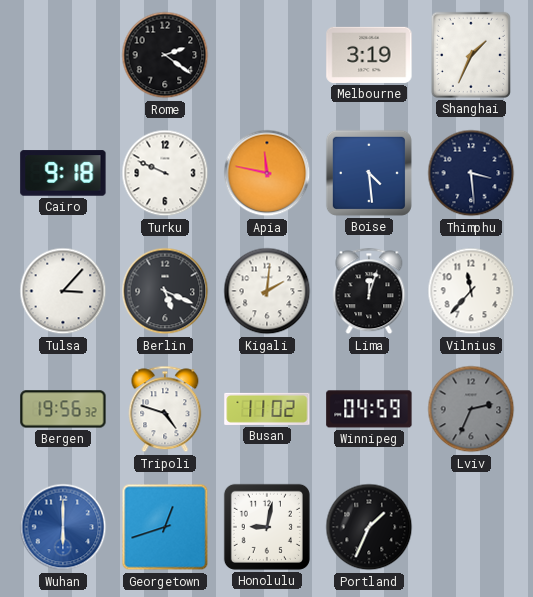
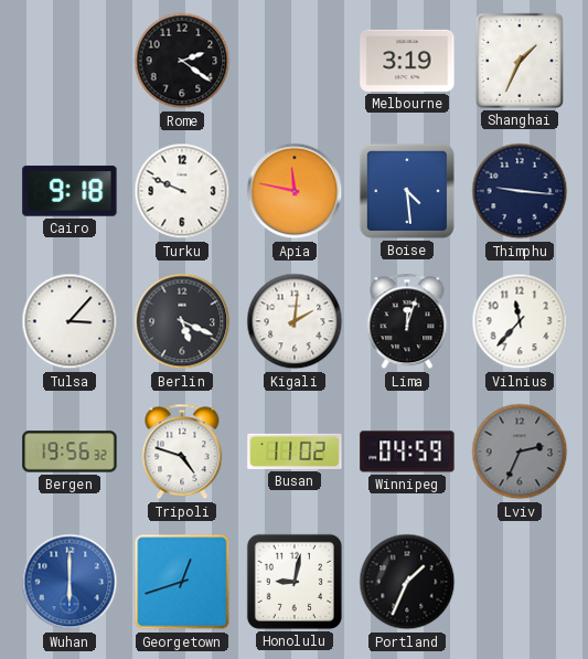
Thimphu: 3:29 -> 9:16 (520, 191)
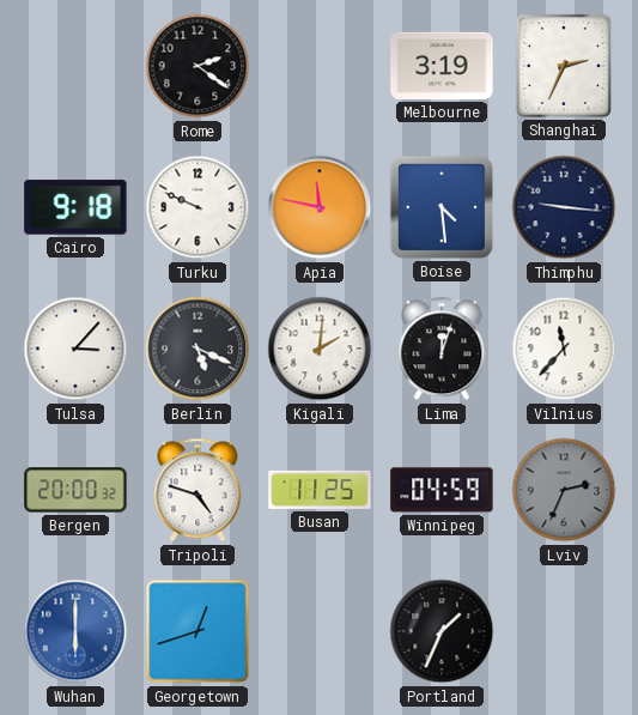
Shanghai: 1:34 -> 2:34 (564, 66)
Bergen: 19:56 -> 20:00 (75, 490)
Busan: 11:02 -> 11:25 (320, 490)
Honolulu: 9:02 -> none (295, 582)
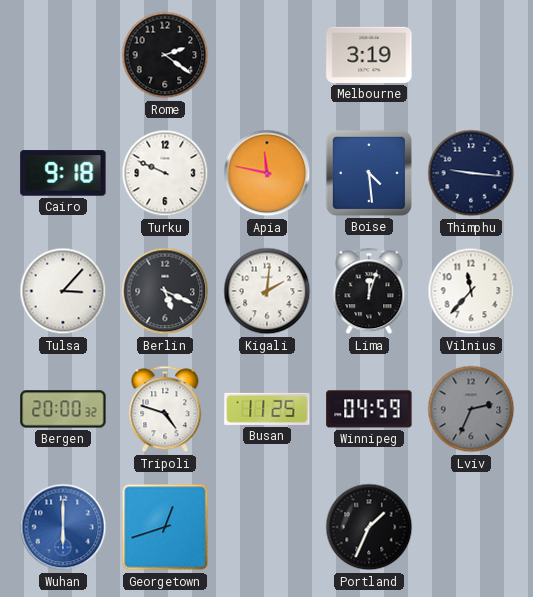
Shanghai: 2:34 -> none (564, 66)
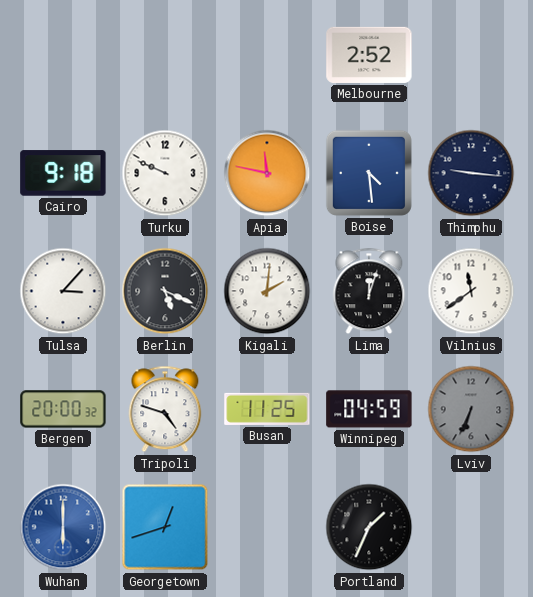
Rome: 2:21 -> none (165, 55)
Melbourne: 3:19 -> 2:52 (369, 55)
Vilnius: 11:37 -> 11:39 (471, 291)
Lviv: 2:34 -> 6:34 (471, 409)
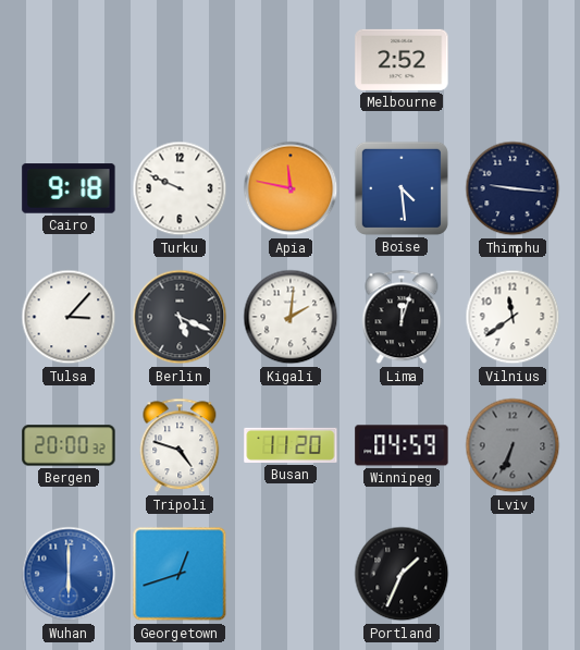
Busan: 11:25 -> 11:20 (291, 445)
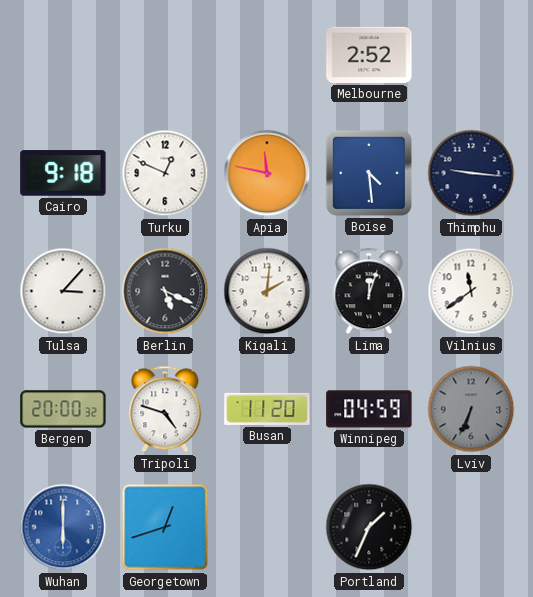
Turku: 9:49 -> 12:49 (165, 173)
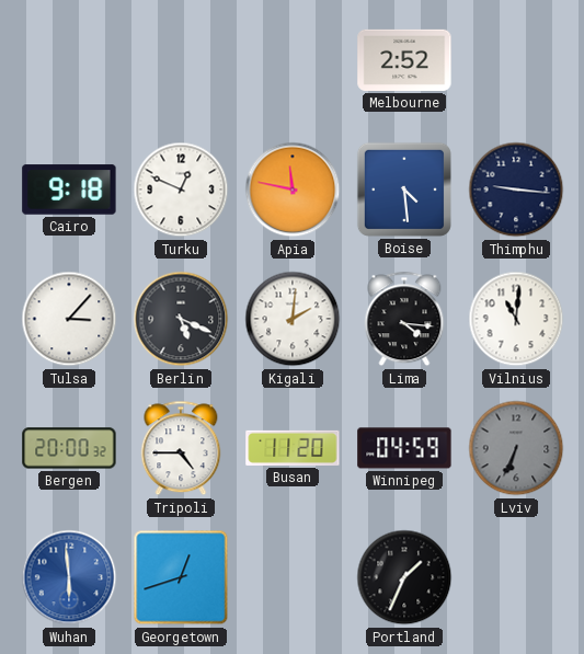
Lima: 12:03 -> 4:16 (404, 319)
Vilnius: 11:39 -> 11:01 (516, 319)
Tripoli: 4:48 -> 4:45 (181, 448)
Wuhan: 6:00 -> 5:59 (69, 577)
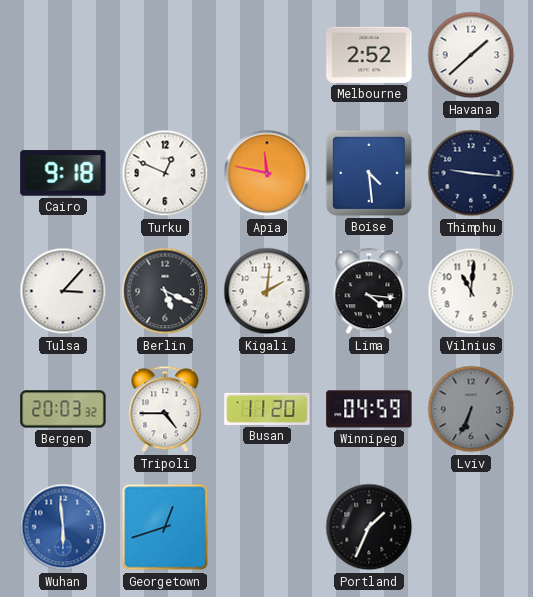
Havana: none -> 1:38 (471, 55)
Bergen: 20:00 -> 20:03 (63, 409)
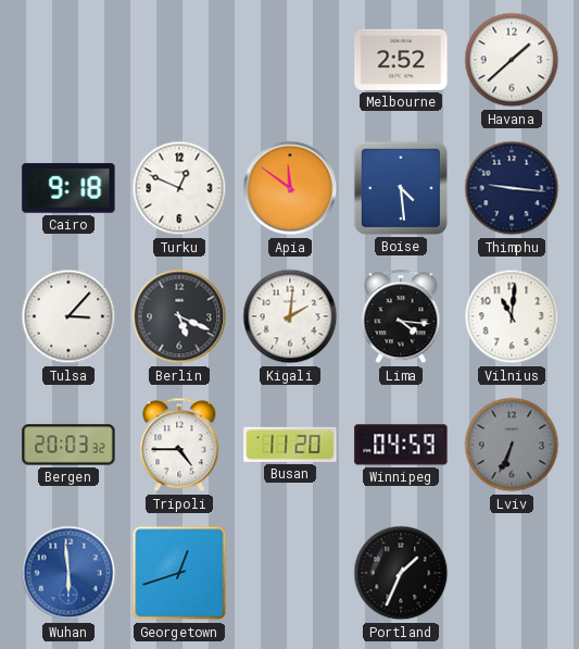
Apia: 11:47 -> 11:51 (290, 188)
